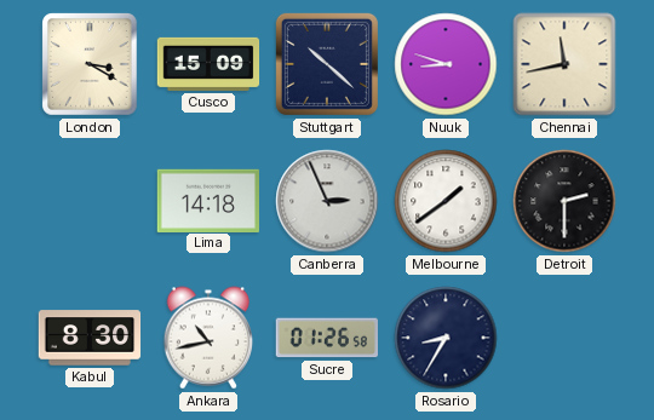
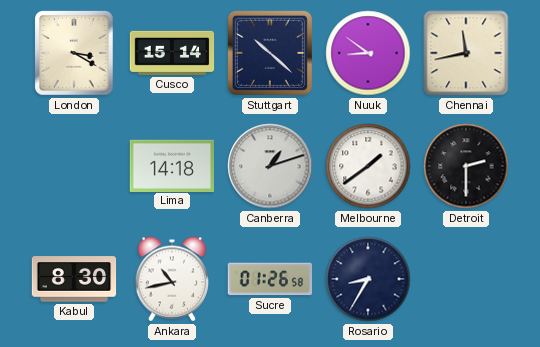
Cusco: 15:09 -> 15:14 (172, 53)
Nuuk: 8:48 -> 8:51 (368, 53)
Canberra: 2:56 -> 1:12 (270, 166)
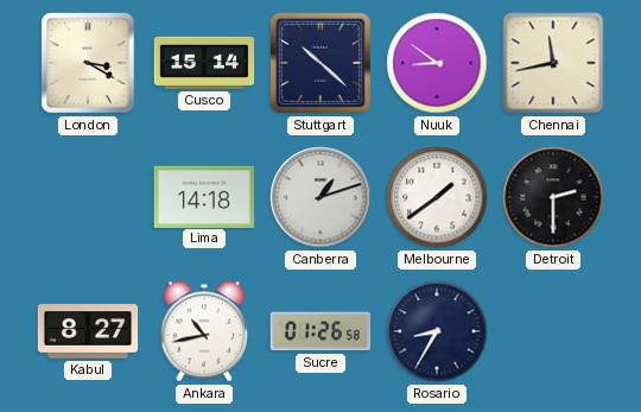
Kabul: 8:30 -> 8:27 (88, 331)
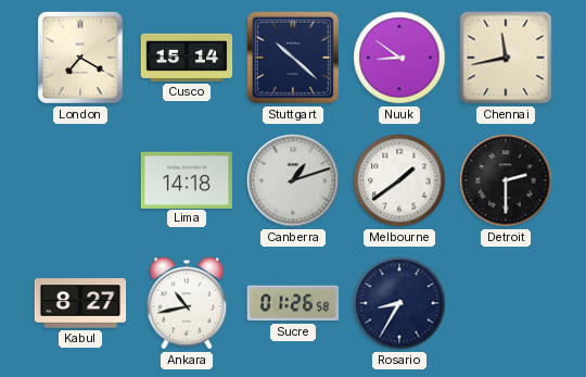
London: 3:20 -> 7:20 (81, 58)
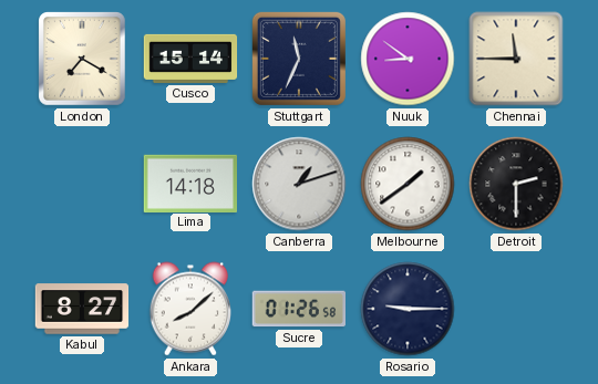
Stuttgart: 10:22 -> 11:34 (299, 59)
Chennai: 11:43 -> 11:45 (516, 59)
Ankara: 10:43 -> 8:08 (189, 309)
Rosario: 8:35 -> 9:15 (408, 309)
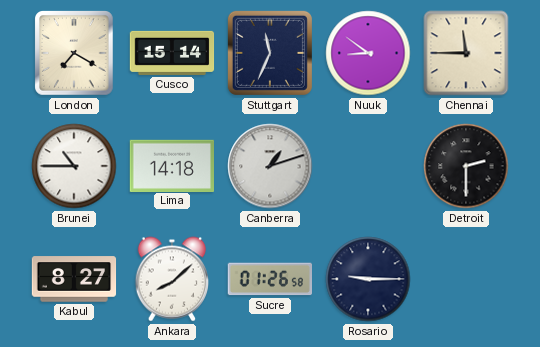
Brunei: none -> 10:45 (74, 166)
Melbourne: 1:39 -> none (408, 184)
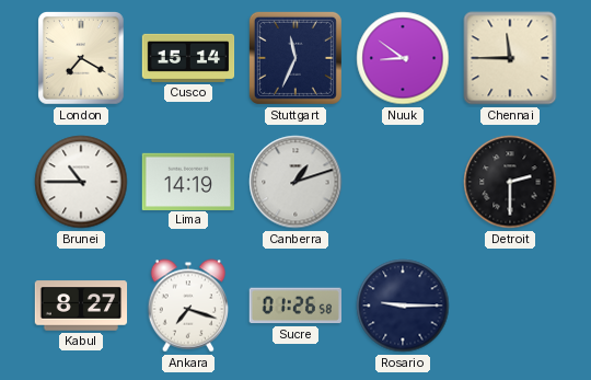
Lima: 14:18 -> 14:19 (187, 181)
Ankara: 8:08 -> 7:18 (187, 306)
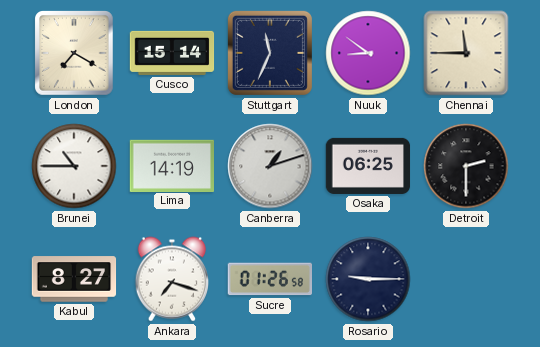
Osaka: none -> 06:25 (368, 166)
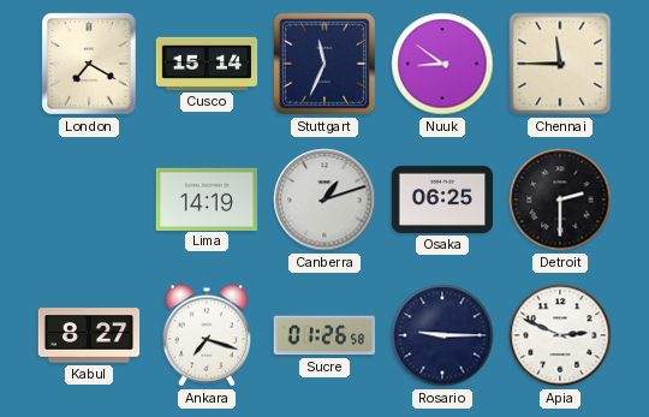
Brunei: 10:45 -> none (74, 166)
Apia: none -> 2:49 (560, 335)
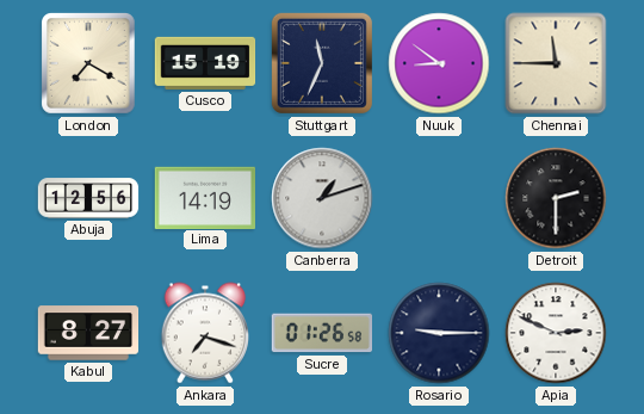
Cusco: 15:14 -> 15:19 (205, 63)
Abuja: none -> 12:56 (88, 198)
Osaka: 06:25 -> none (442, 199)
